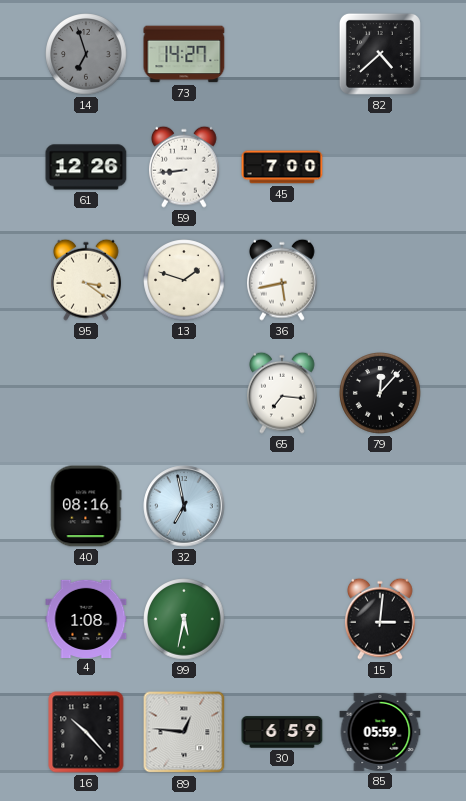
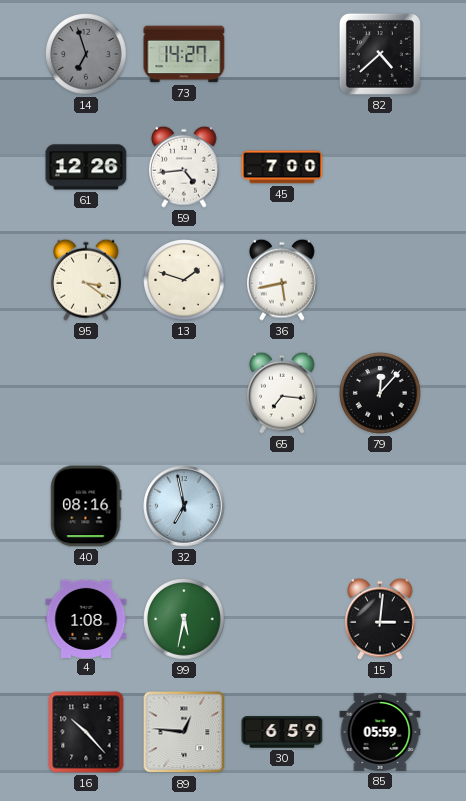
59: 8:44 -> 4:44 (185, 167)
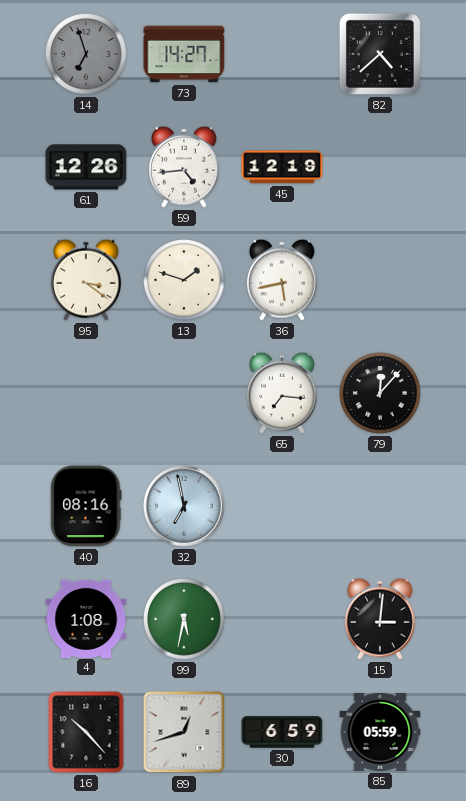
45: 7:00 -> 12:19 (282, 167)
89: 12:46 -> 12:42 (184, 732)
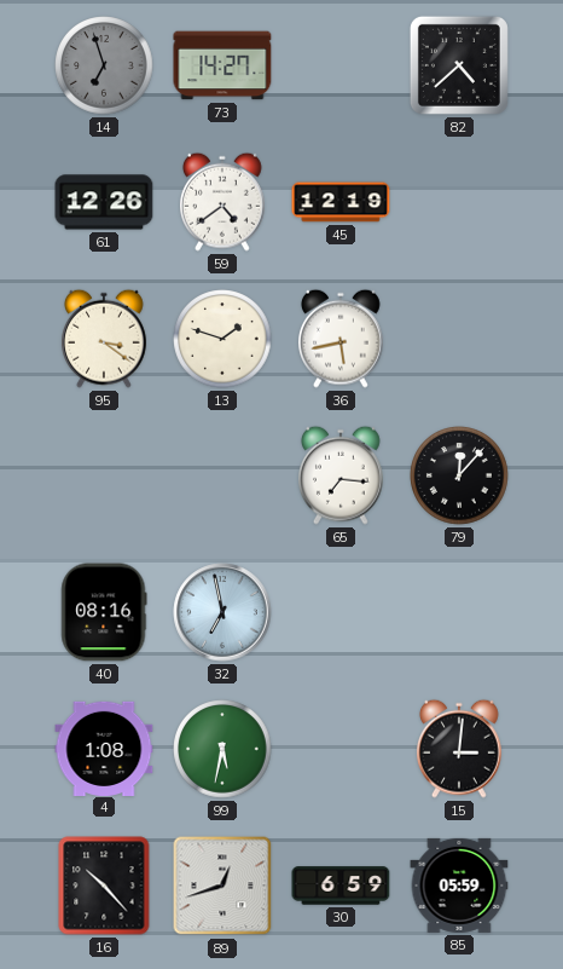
59: 4:44 -> 4:39 (224, 202)
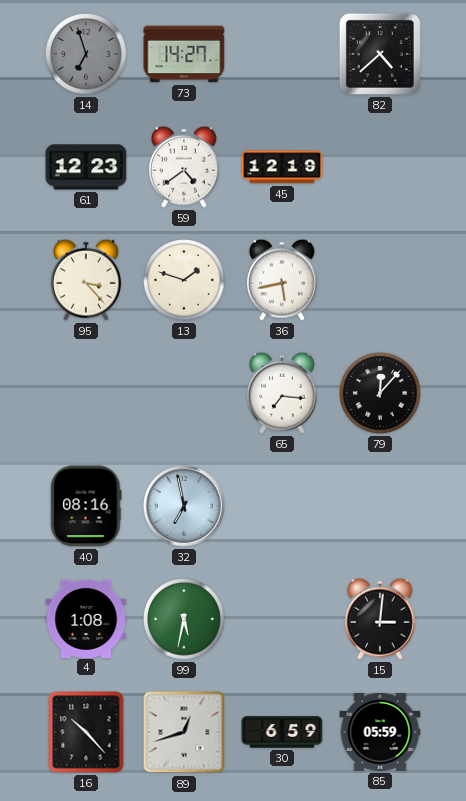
61: 12:26 -> 12:23 (86, 167)
95: 3:21 -> 3:23 (87, 280)
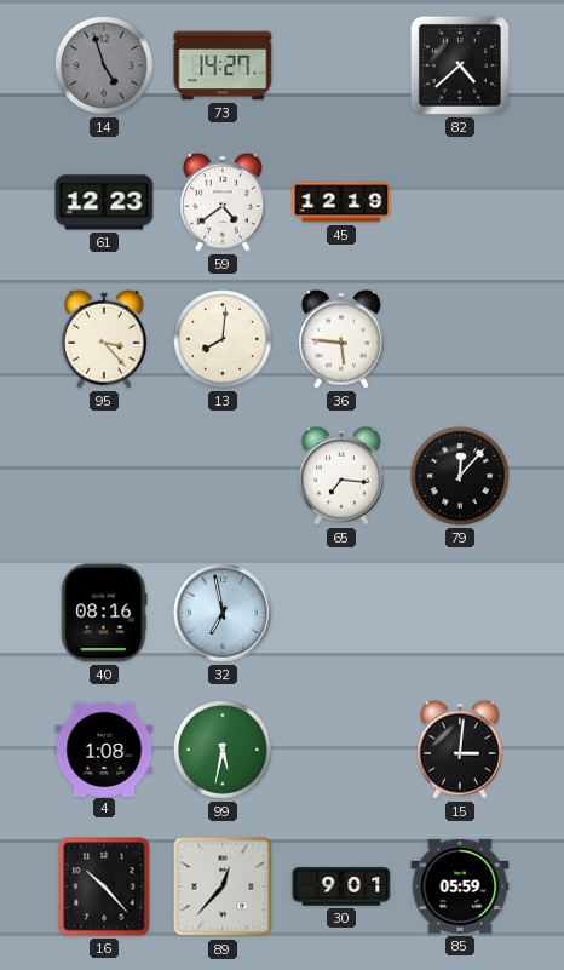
14: 6:57 -> 4:57 (104, 65)
13: 1:48 -> 8:01 (223, 339)
36: 5:43 -> 5:46 (343, 339)
89: 12:42 -> 12:37 (223, 886)
30: 6:59 -> 9:01 (341, 886)
